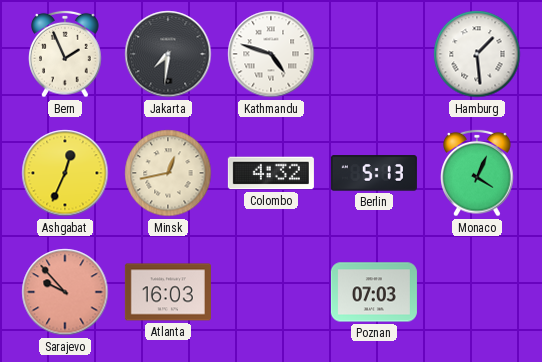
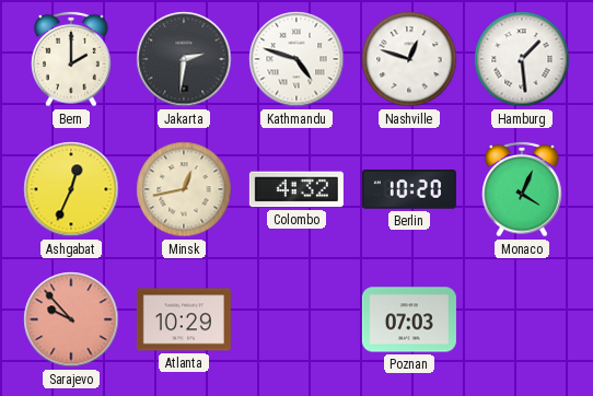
Bern: 1:56 -> 2:00 (71, 59)
Jakarta: 7:31 -> 2:31 (184, 59)
Nashville: none -> 12:48 (409, 59)
Berlin: 5:13 -> 10:20 (409, 189)
Atlanta: 16:03 -> 10:29 (184, 319)
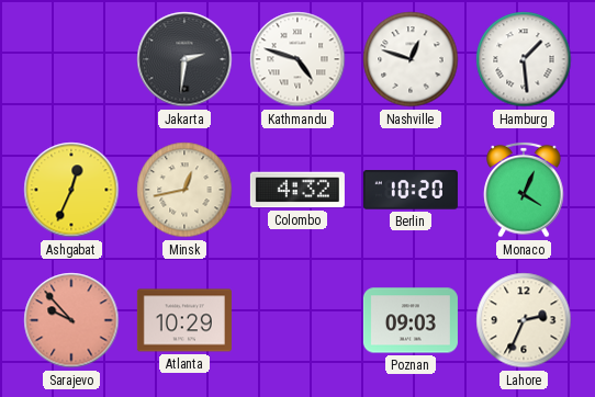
Bern: 2:00 -> none (71, 59)
Poznan: 07:03 -> 09:03 (411, 320)
Lahore: none -> 2:34 (524, 320)
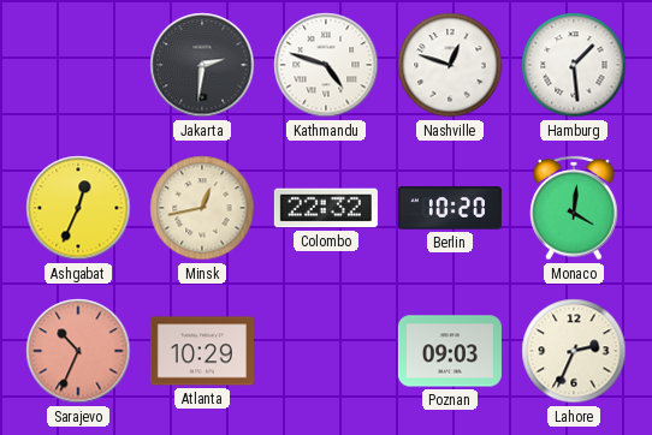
Colombo: 4:32 -> 22:32 (326, 208)
Monaco: 4:04 -> 4:01 (574, 208)
Sarajevo: 9:53 -> 10:34 (78, 351)
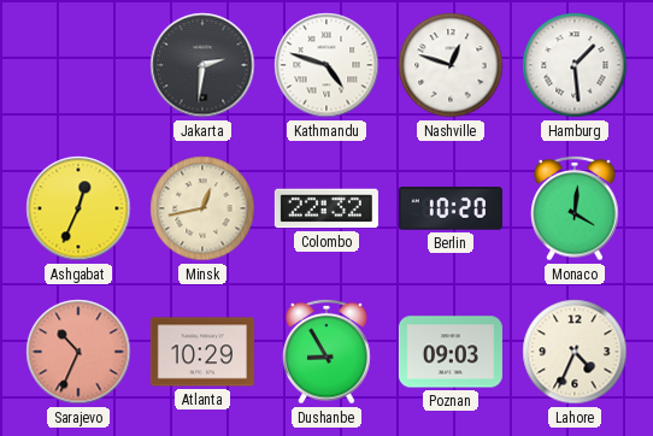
Dushanbe: none -> 8:55 (326, 352)
Lahore: 2:34 -> 4:34 (575, 352)
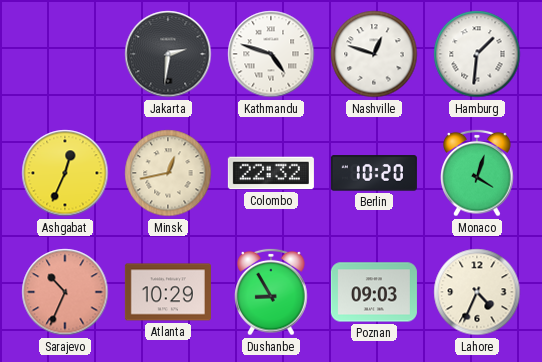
Hamburg: 1:29 -> 1:31 (477, 54)
Monaco: 4:01 -> 4:03 (477, 173)
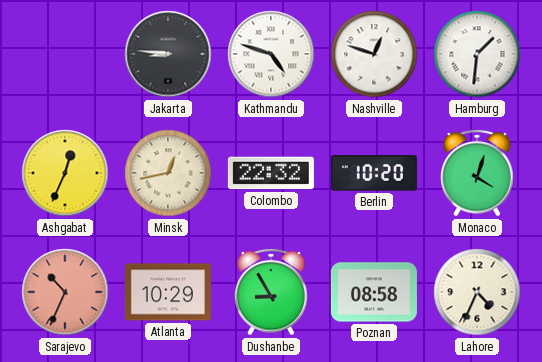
Jakarta: 2:31 -> 8:46 (168, 54)
Poznan: 09:03 -> 08:58 (374, 292)
